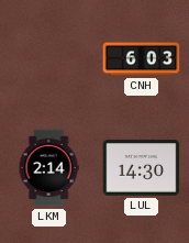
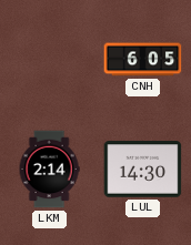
CNH: 6:03 -> 6:05 (143, 60)
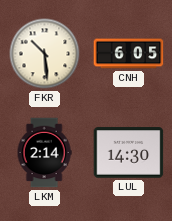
FKR: none -> 10:29 (45, 54)
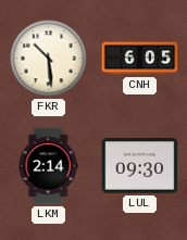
LUL: 14:30 -> 09:30 (140, 166)
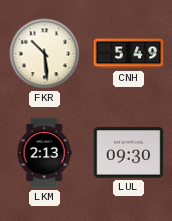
CNH: 6:05 -> 5:49 (129, 54)
LKM: 2:14 -> 2:13 (44, 153)
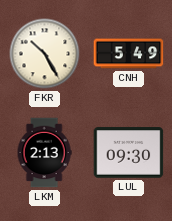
FKR: 10:29 -> 10:25 (45, 54)
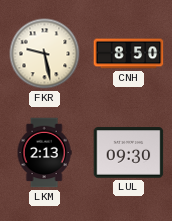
FKR: 10:25 -> 9:28 (45, 54)
CNH: 5:49 -> 8:50 (129, 54)
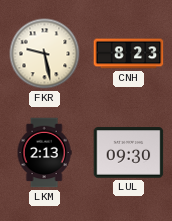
CNH: 8:50 -> 8:23 (129, 54)
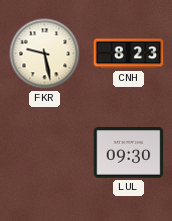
LKM: 2:13 -> none (44, 153)
